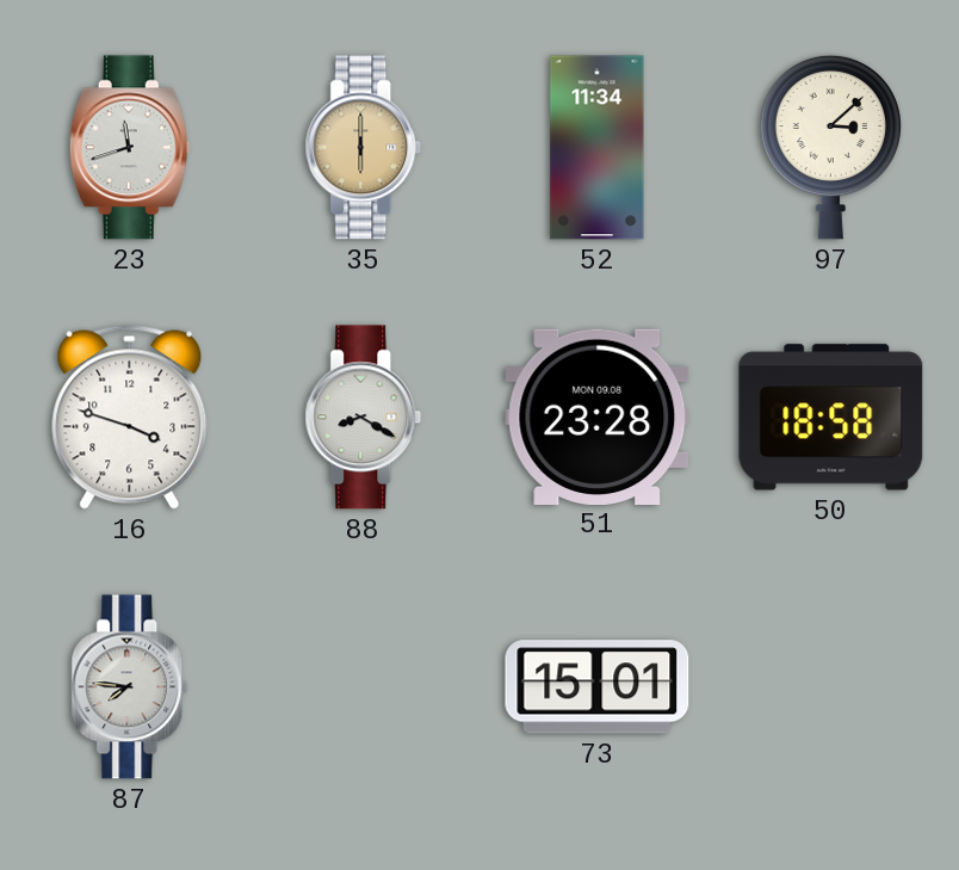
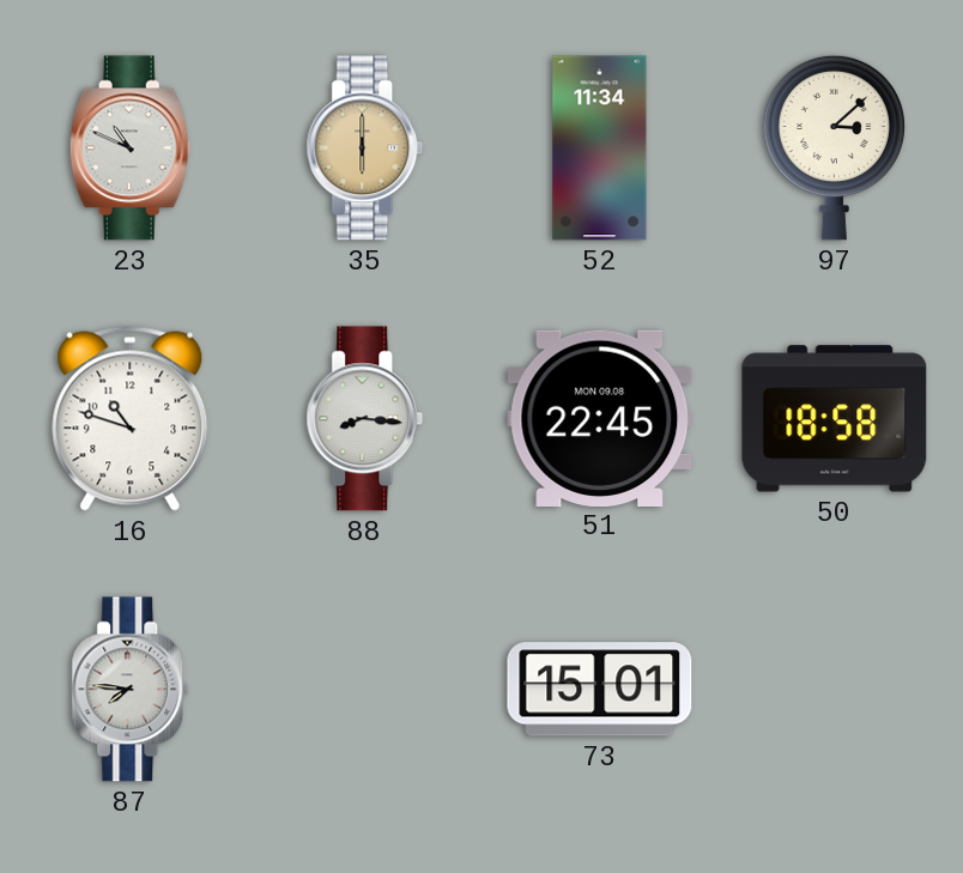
23: 11:42 -> 10:49 (129, 148)
16: 3:48 -> 10:48 (131, 418)
88: 8:20 -> 8:16 (365, 419)
51: 23:28 -> 22:45 (600, 418)
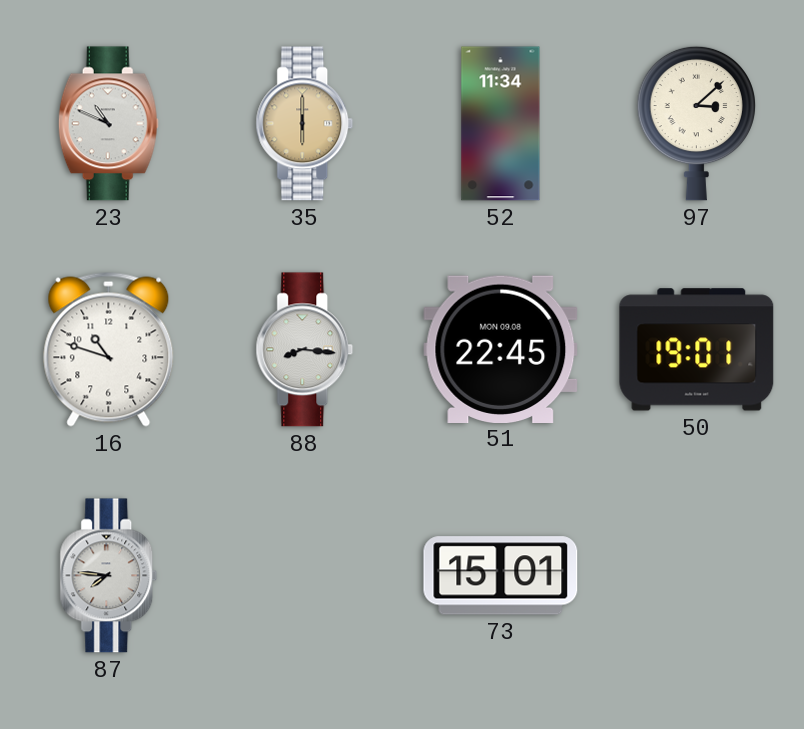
50: 18:58 -> 19:01 (697, 350)
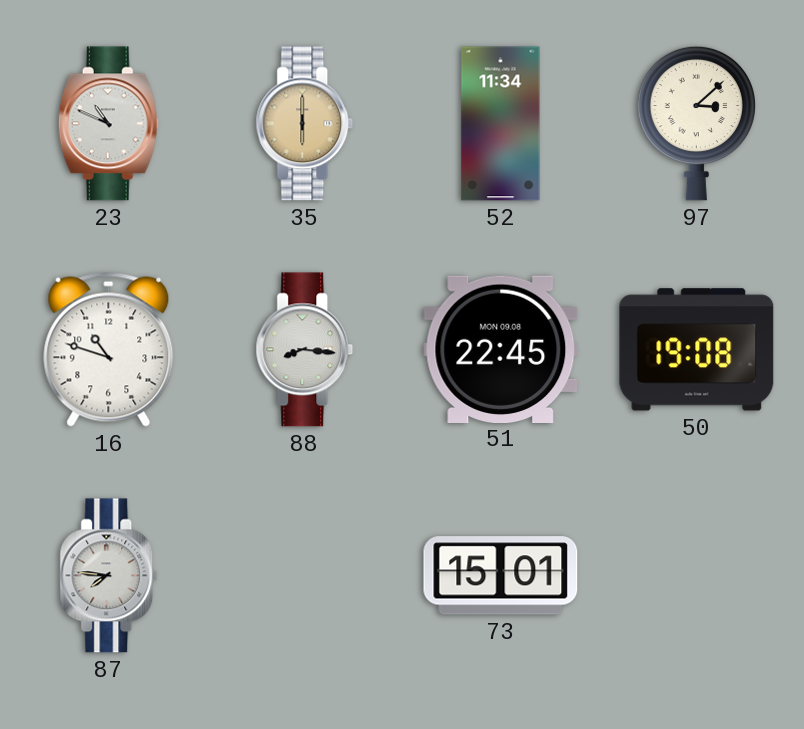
50: 19:01 -> 19:08 (697, 350)
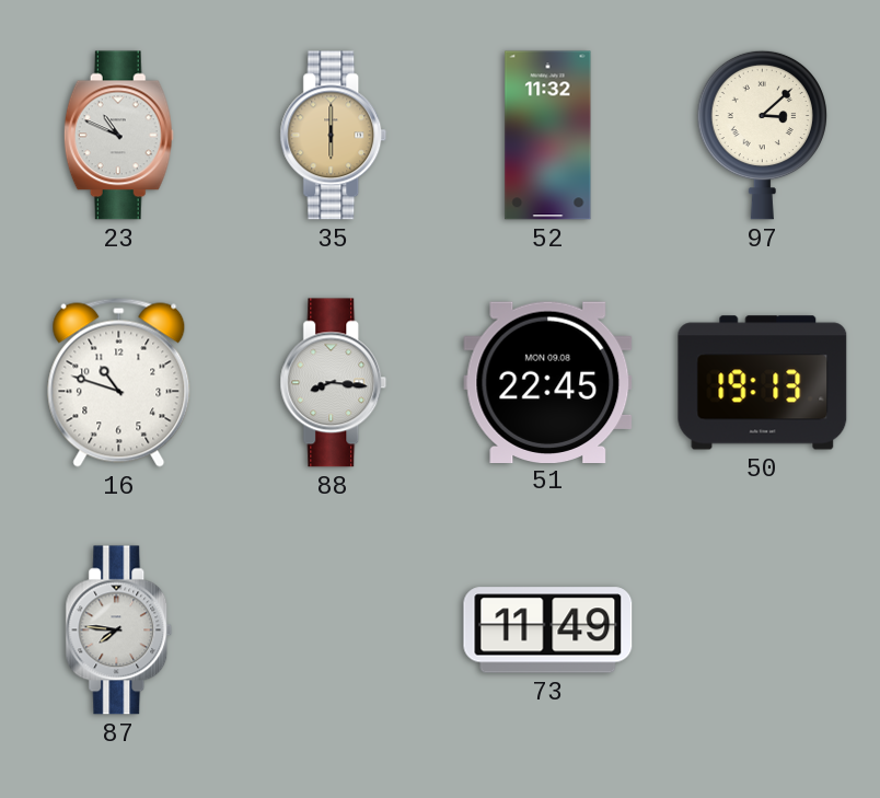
52: 11:34 -> 11:32 (548, 136)
50: 19:08 -> 19:13 (763, 383)
73: 15:01 -> 11:49 (548, 631)
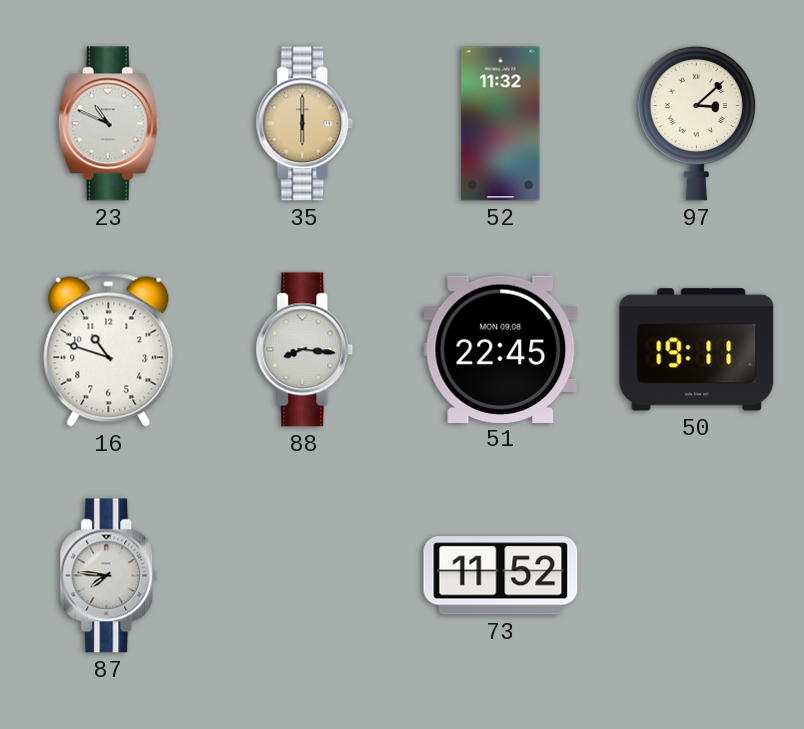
50: 19:13 -> 19:11 (697, 350)
73: 11:49 -> 11:52 (501, 576)
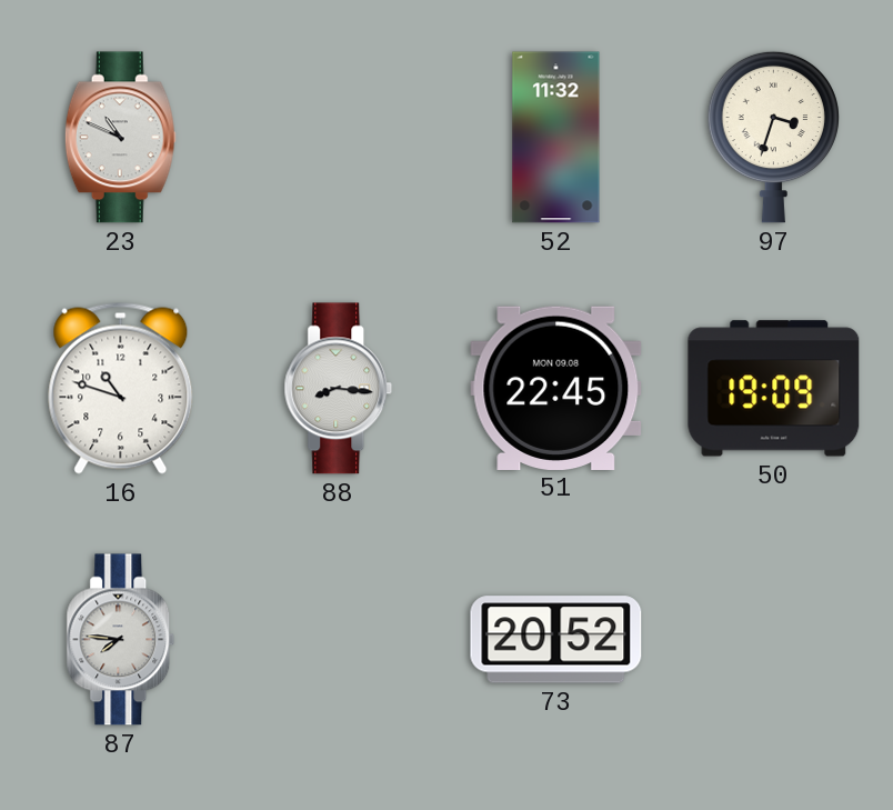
35: 6:00 -> none (305, 124)
97: 3:08 -> 3:33 (773, 137)
50: 19:11 -> 19:09 (774, 389)
73: 11:52 -> 20:52 (556, 640)
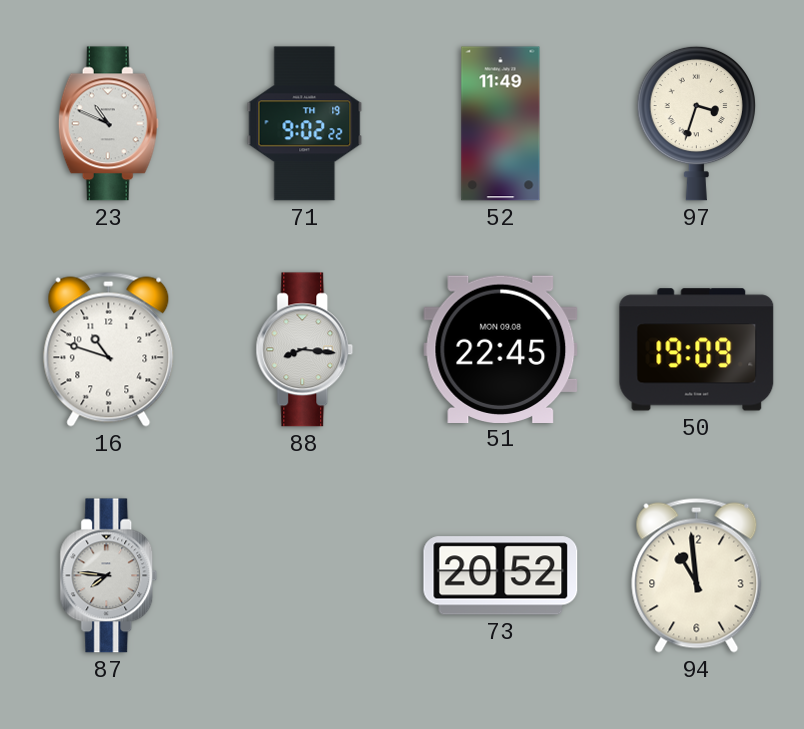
71: none -> 9:02 (305, 124)
52: 11:32 -> 11:49 (501, 124)
94: none -> 10:59 (697, 575)
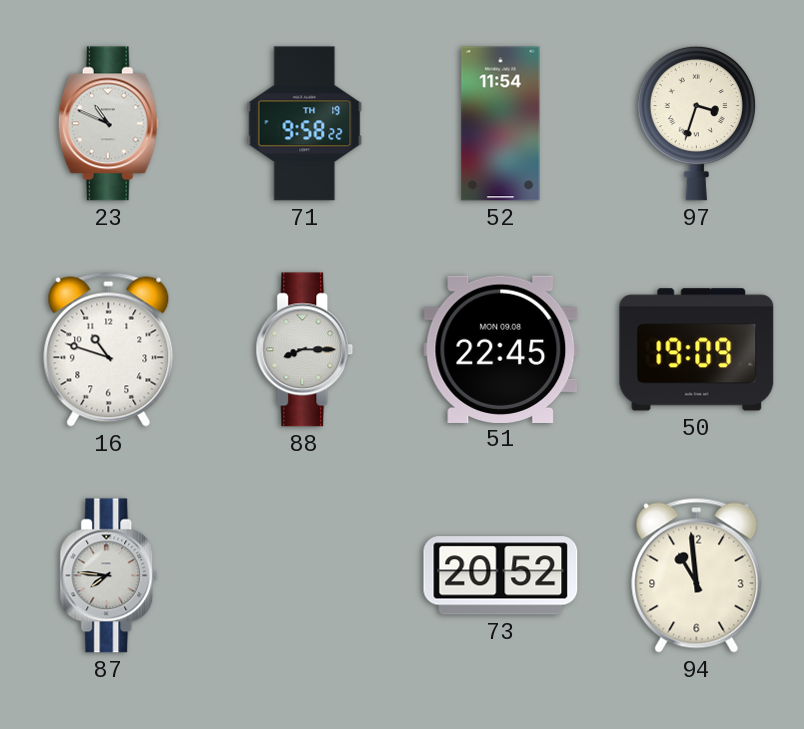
71: 9:02 -> 9:58 (305, 124)
52: 11:49 -> 11:54 (501, 124)
88: 8:16 -> 8:15 (305, 350)
